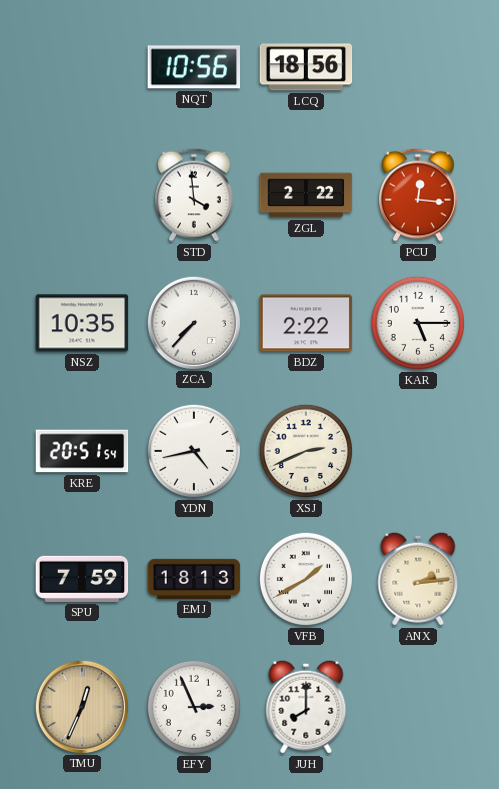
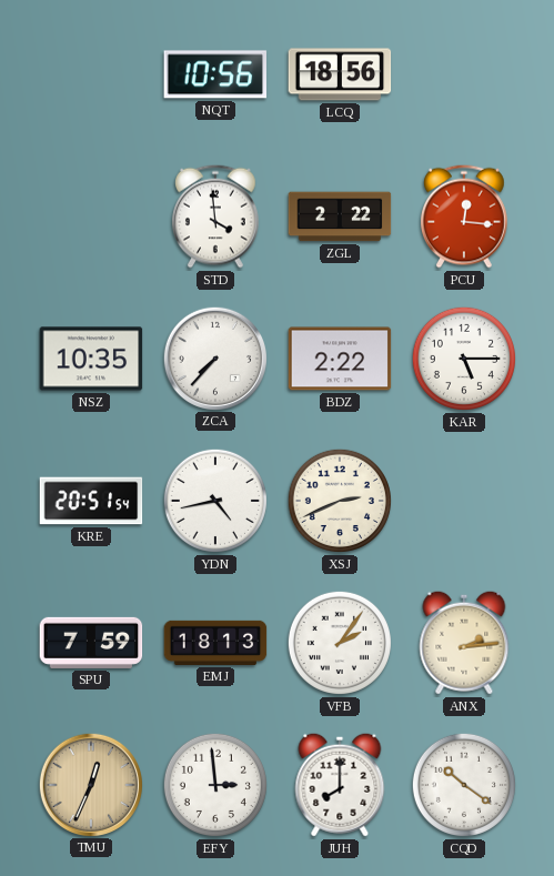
VFB: 1:40 -> 2:06 (340, 643)
EFY: 2:56 -> 2:59 (215, 785)
CQD: none -> 10:21 (464, 785)
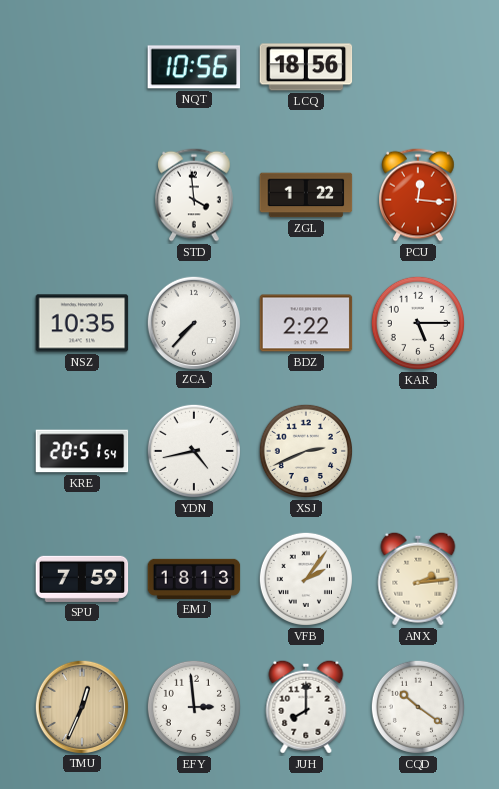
ZGL: 2:22 -> 1:22 (306, 195)
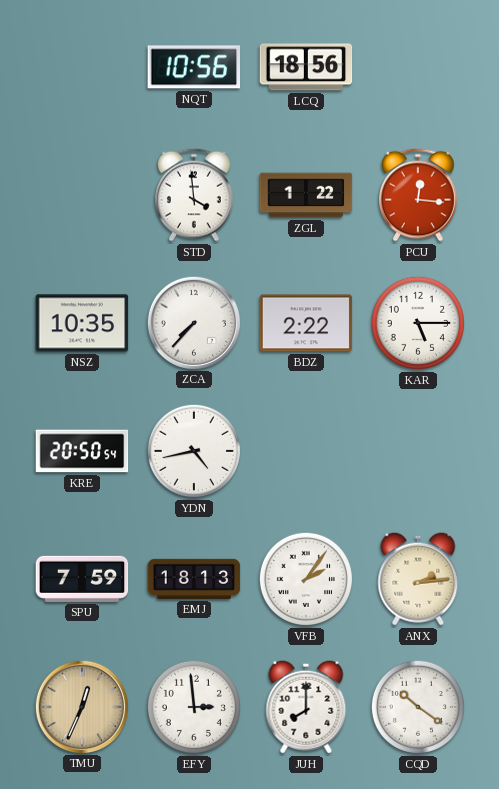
KRE: 20:51 -> 20:50 (82, 451)
XSJ: 2:41 -> none (306, 451)
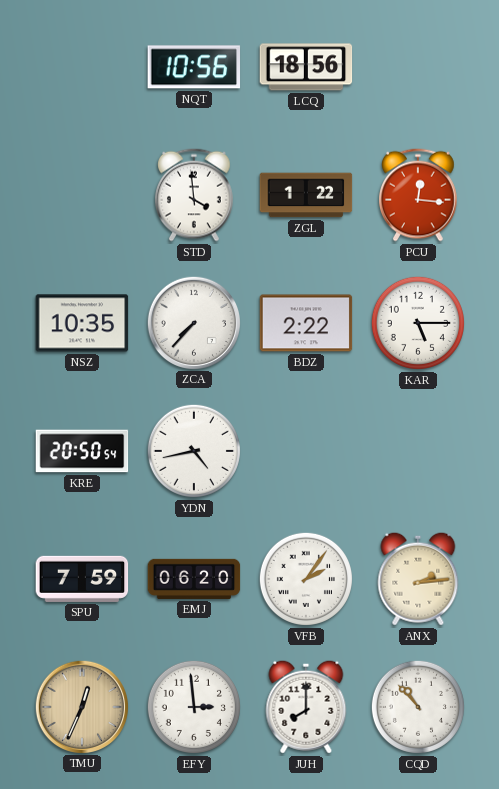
EMJ: 18:13 -> 06:20 (194, 579)
CQD: 10:21 -> 10:53 (418, 707)
